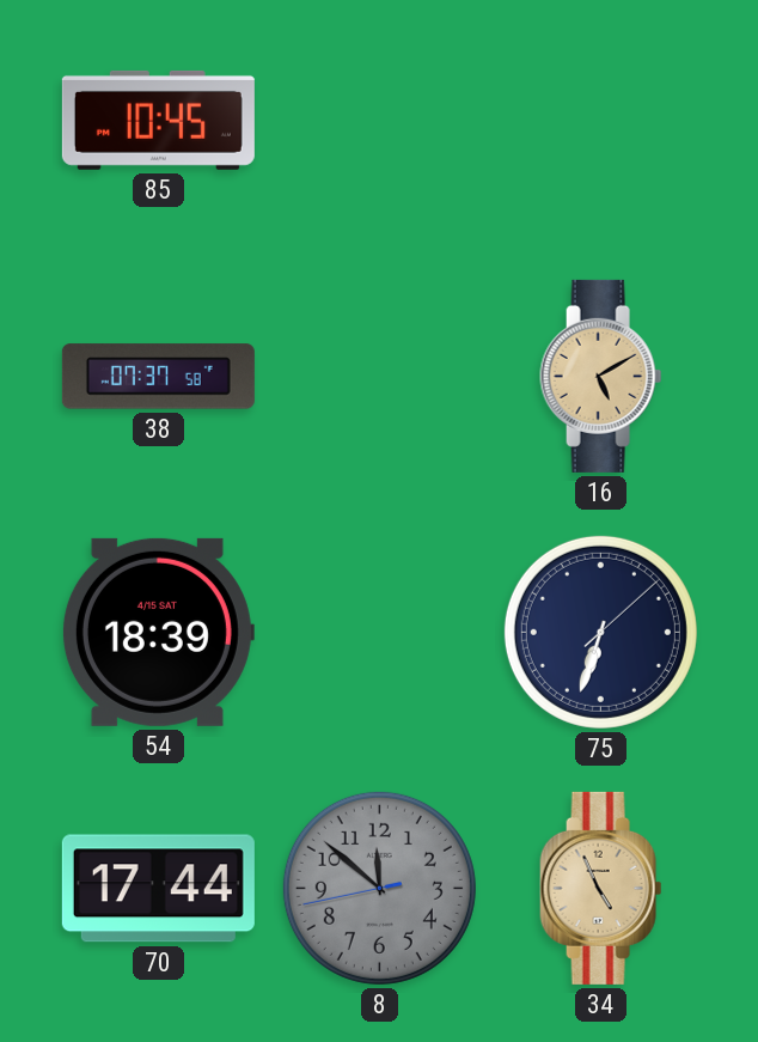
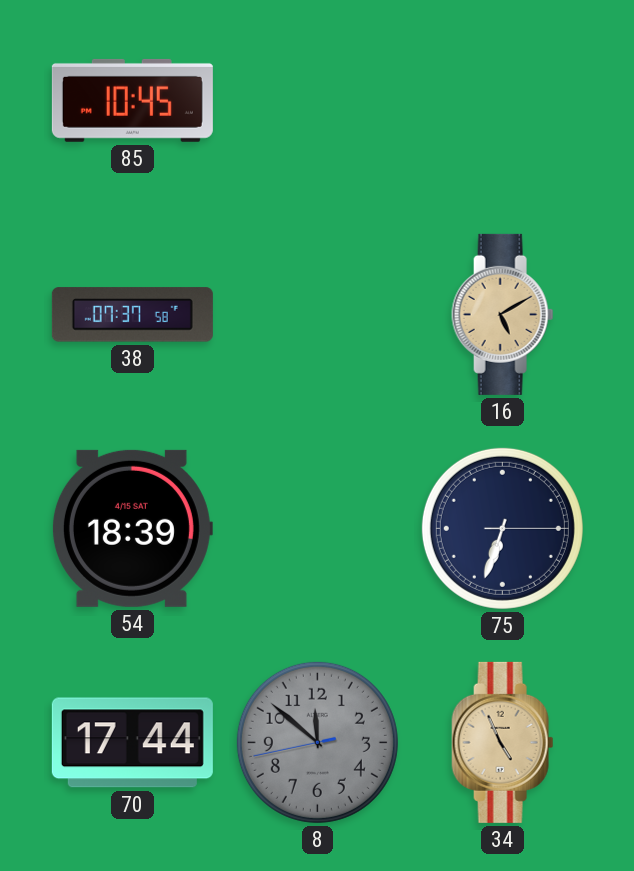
75: 6:33:08 -> 6:33:15 (502, 528)
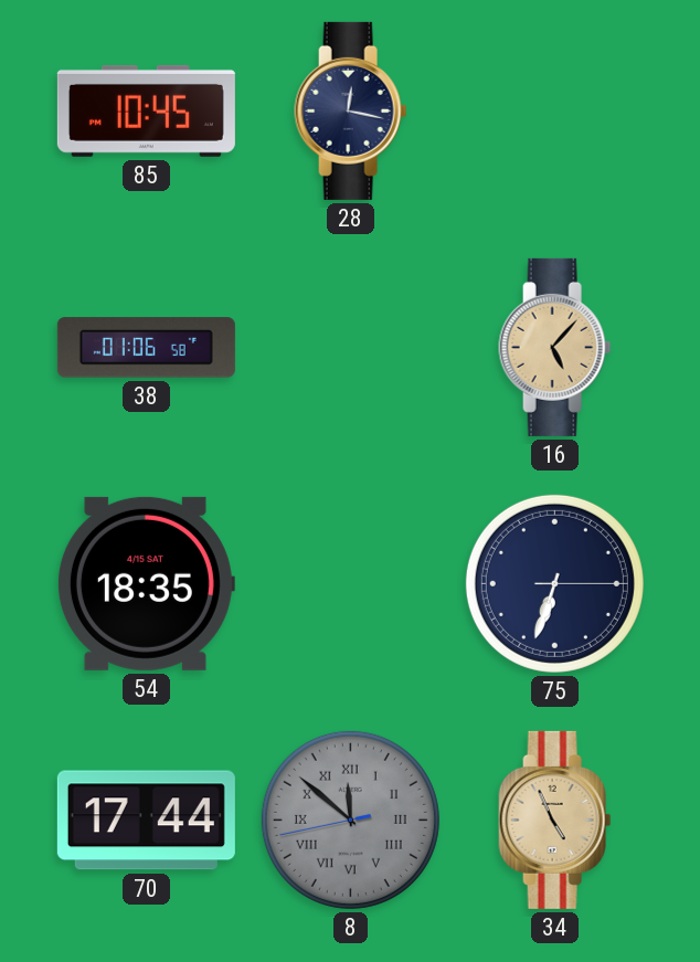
28: none -> 12:17 (351, 110)
38: 07:37 -> 01:06 (146, 348)
16: 5:10 -> 5:07 (555, 347)
54: 18:39 -> 18:35 (146, 583)
8 numerals: Arabic -> Roman (350, 820)
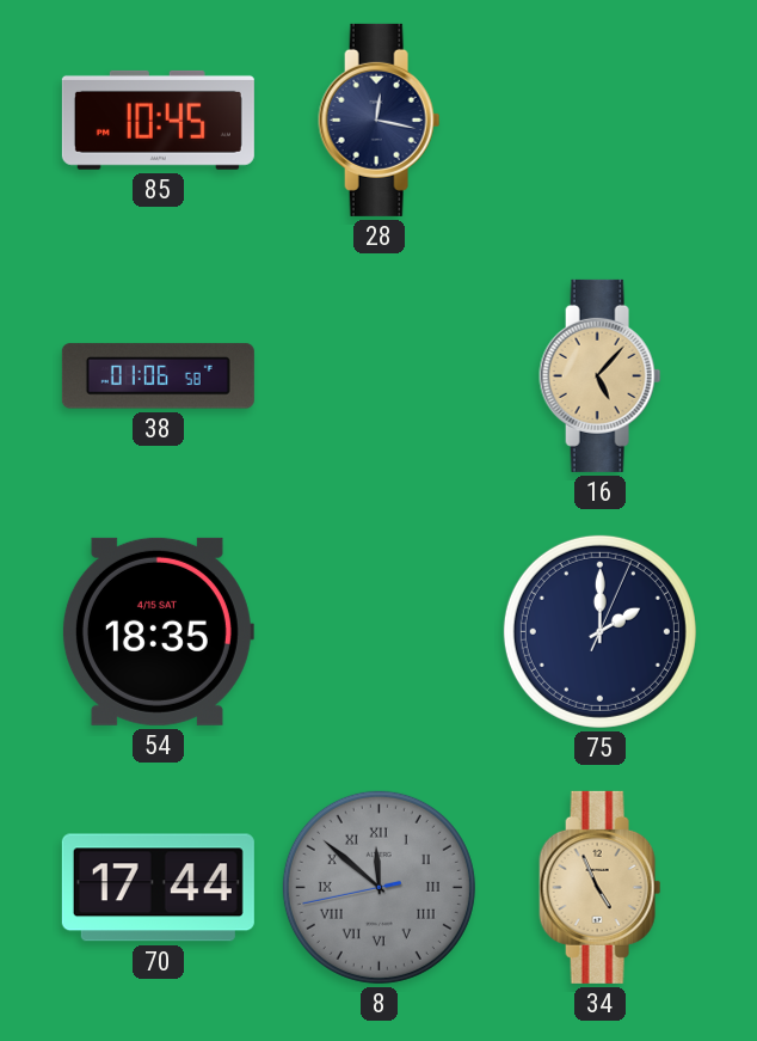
75: 6:33 -> 2:00 (599, 631)
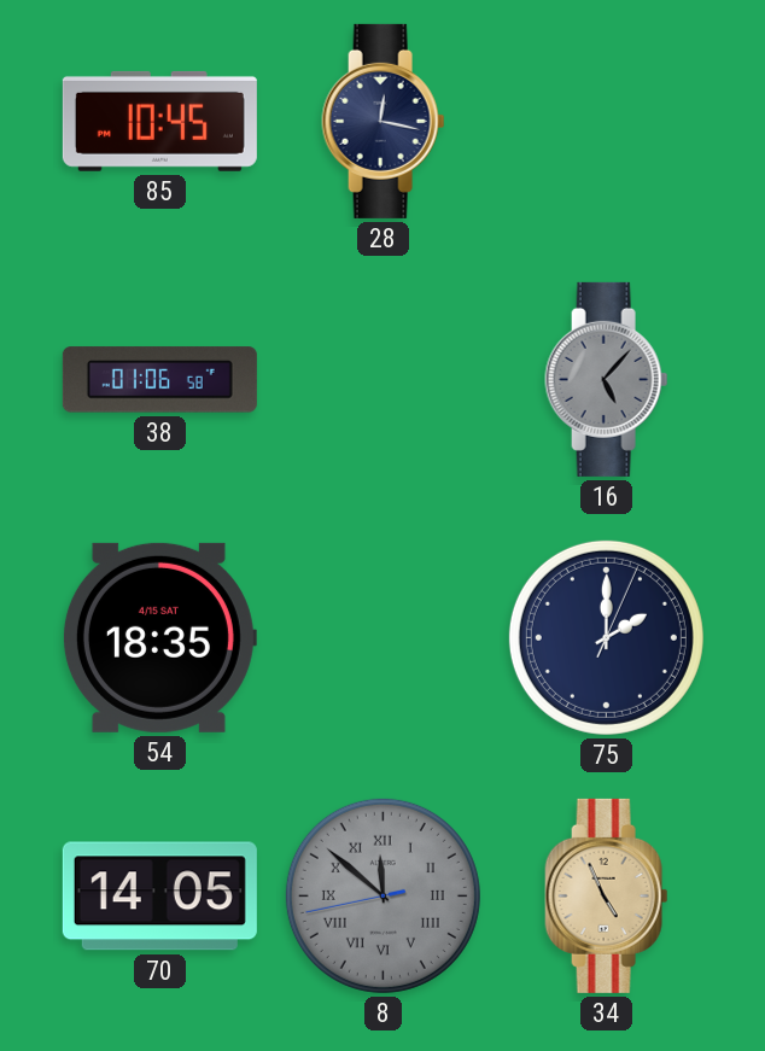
16 dial: champagne -> grey (607, 379)
70: 17:44 -> 14:05 (159, 897)
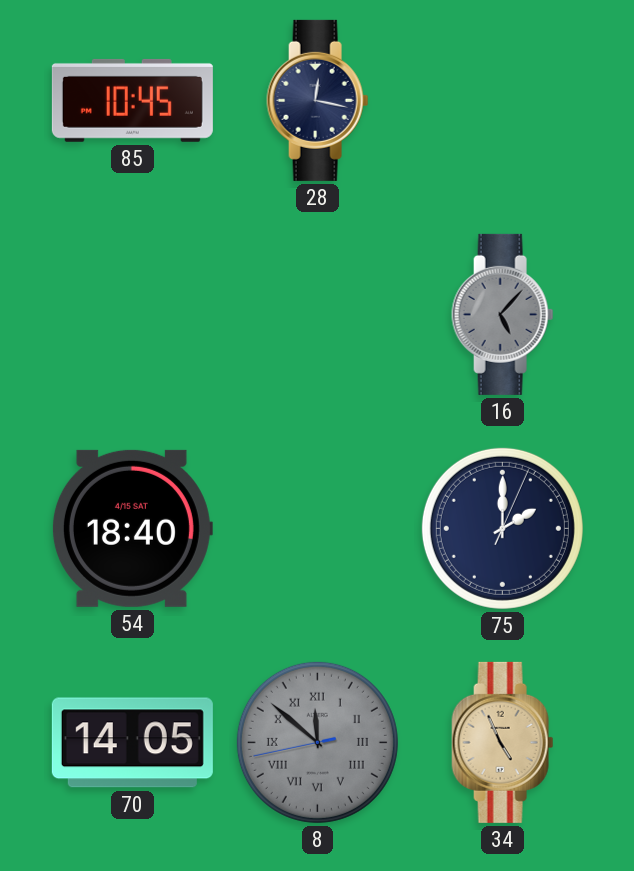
38: 01:06 -> none (159, 380)
54: 18:35 -> 18:40 (132, 528)
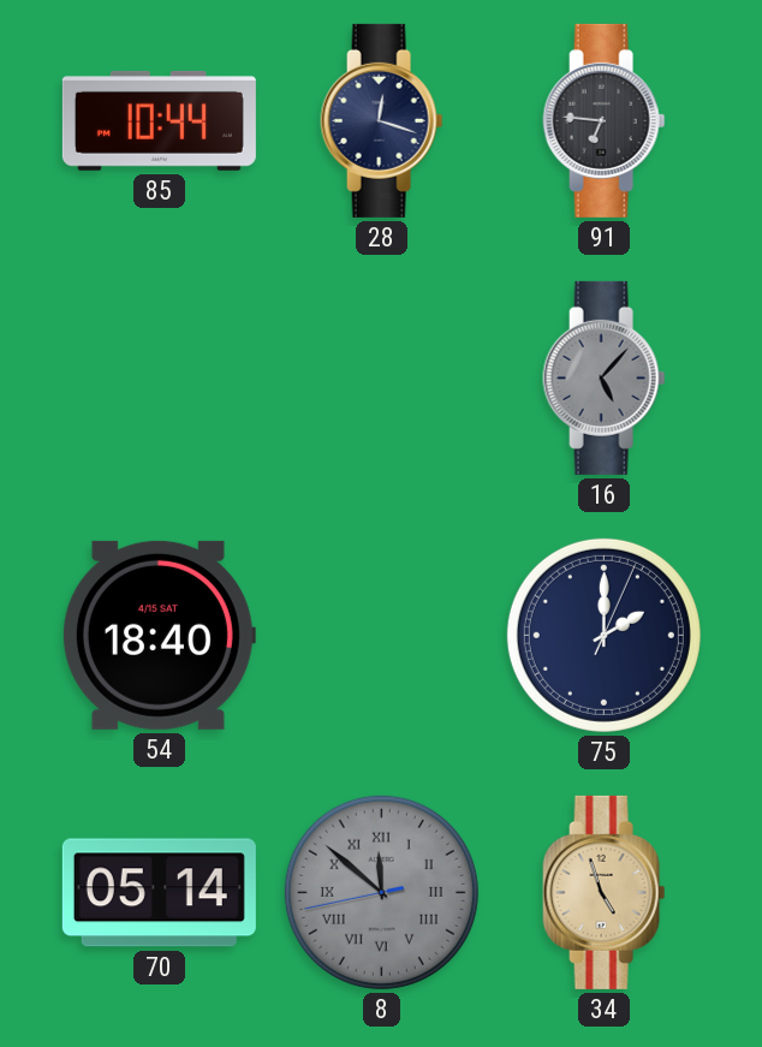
85: 10:45 -> 10:44 (159, 120)
28: 12:17 -> 12:18 (382, 120)
91: none -> 6:46 (605, 120)
70: 14:05 -> 05:14 (159, 893)
34: 4:56 -> 4:57 (605, 892)
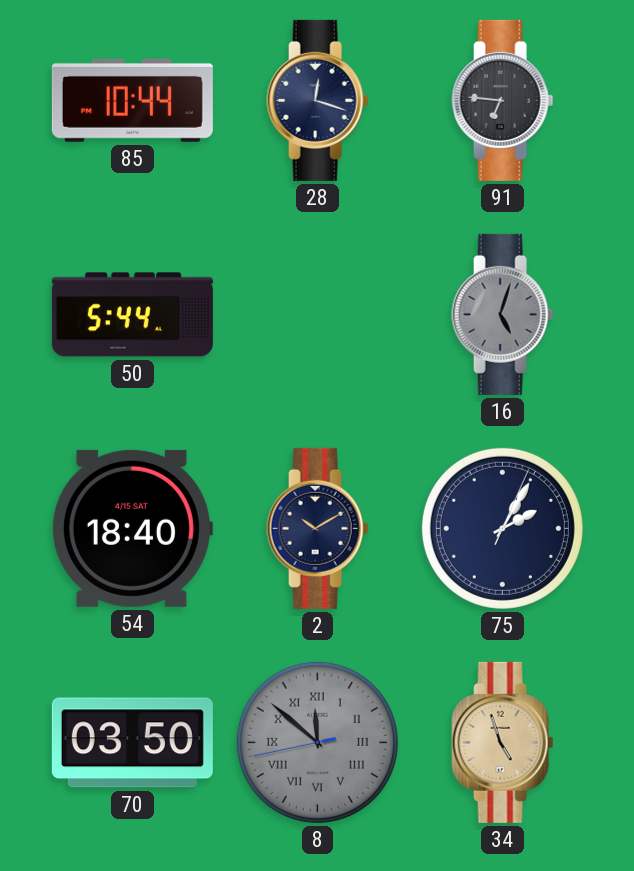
50: none -> 5:44 (132, 315)
16: 5:07 -> 5:03 (503, 314)
2: none -> 10:10 (318, 528)
75: 2:00 -> 2:05 (502, 528)
70: 05:14 -> 03:50 (132, 743)
